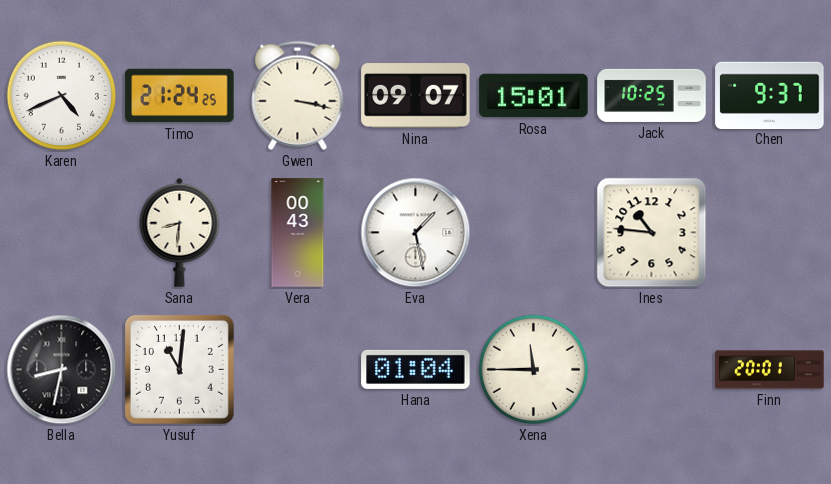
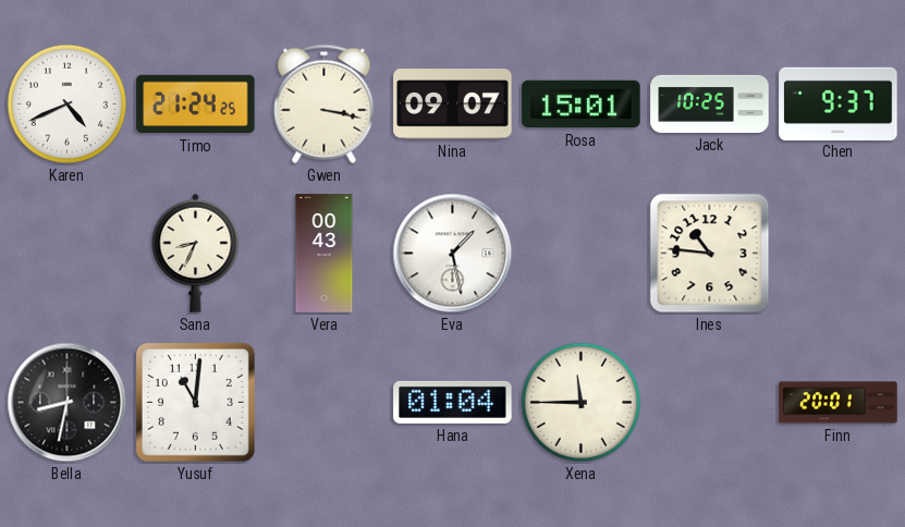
Sana: 8:31 -> 8:34 (196, 253)
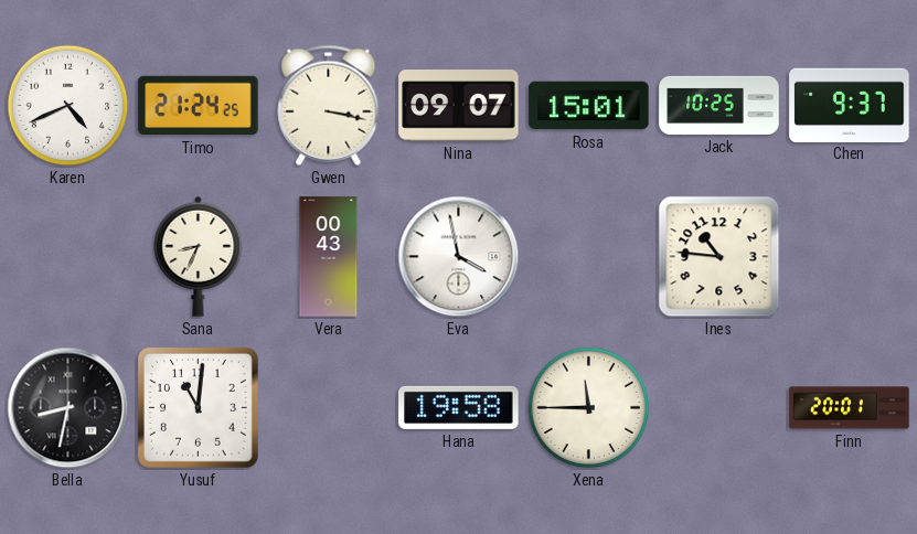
Eva: 1:28 -> 3:58 (459, 257)
Hana: 01:04 -> 19:58 (459, 407)
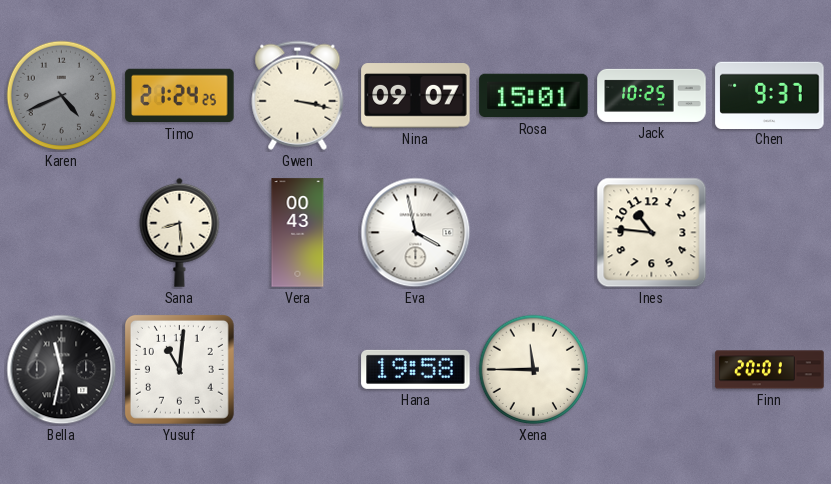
Karen dial: white -> grey (62, 96)
Sana: 8:34 -> 8:29 (180, 232)
Bella: 8:32 -> 11:32 (62, 370)
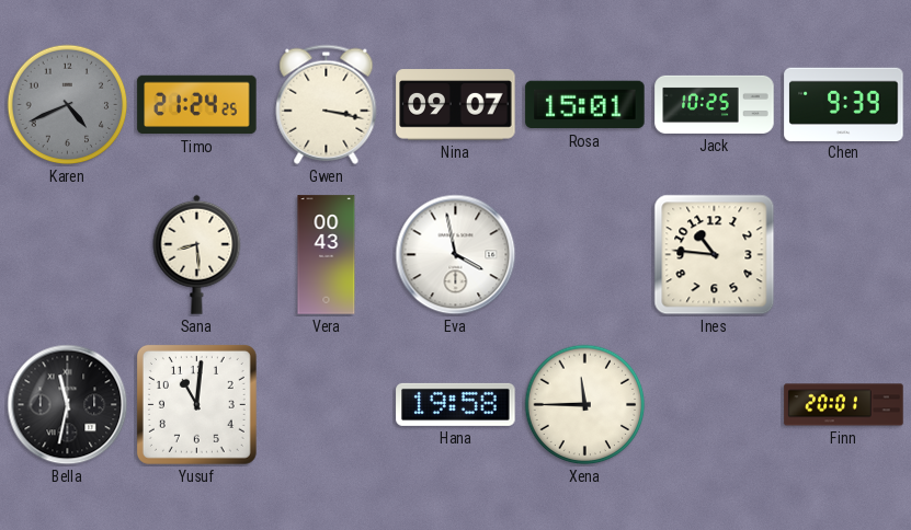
Chen: 9:37 -> 9:39 (844, 104)
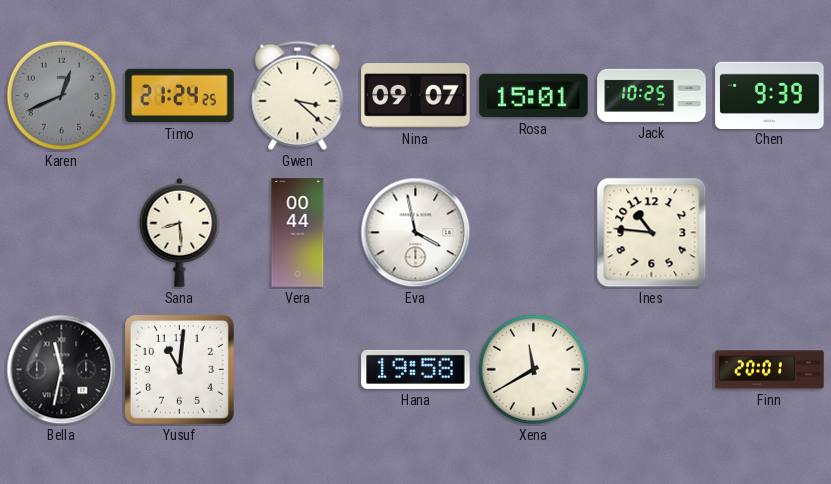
Karen: 4:41 -> 12:41 (62, 96)
Gwen: 3:17 -> 3:22 (298, 95)
Vera: 00:43 -> 00:44 (298, 233)
Xena: 11:45 -> 11:40 (534, 370)
